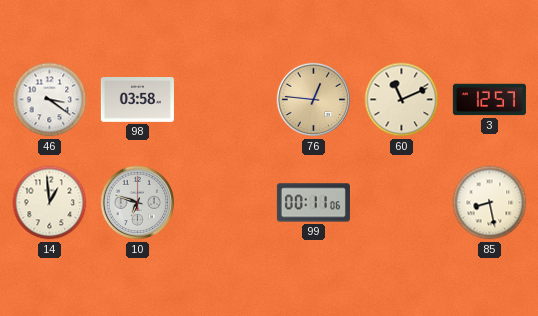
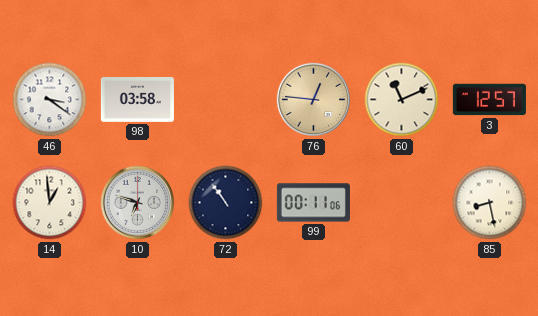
72: none -> 10:54 (226, 203)
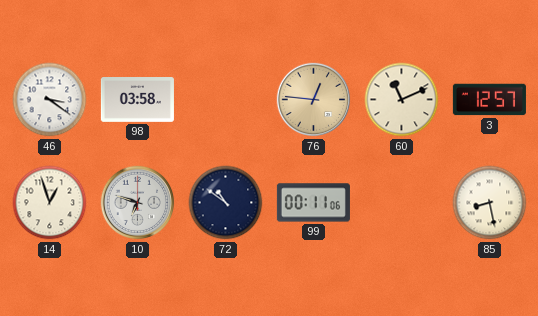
14: 12:59 -> 12:57 (50, 203)
72: 10:54 -> 10:51 (226, 203)
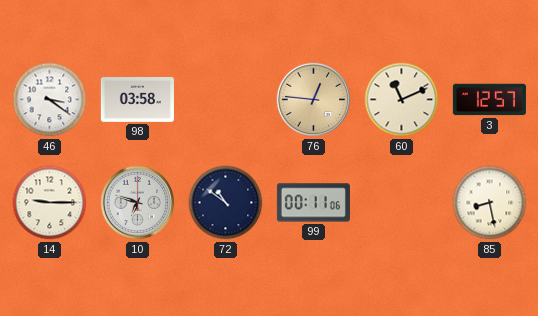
14: 12:57 -> 9:15 (50, 203)
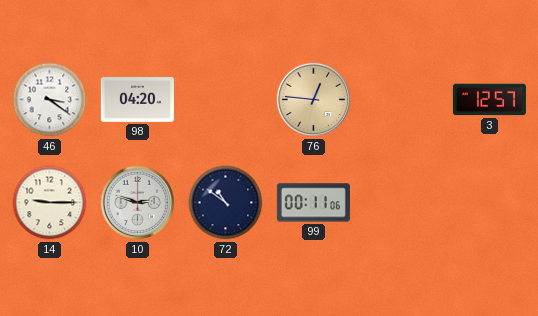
98: 03:58 -> 04:20 (137, 100)
60: 11:11 -> none (402, 100)
10: 6:48 -> 2:48 (138, 203)
85: 8:28 -> none (490, 203)
